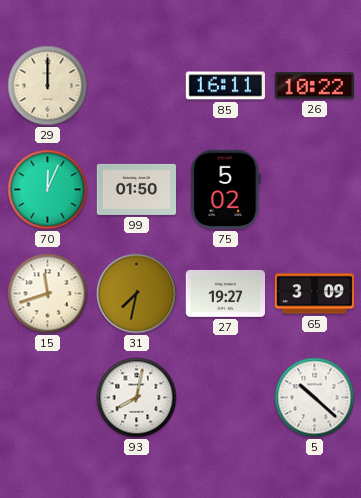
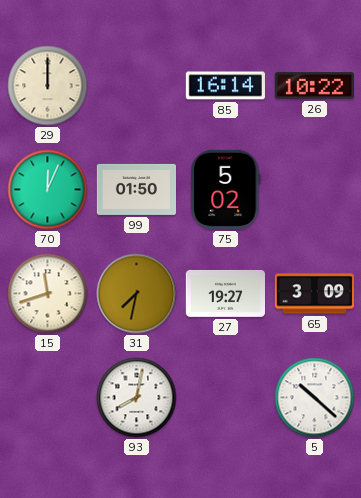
85: 16:11 -> 16:14 (225, 86)
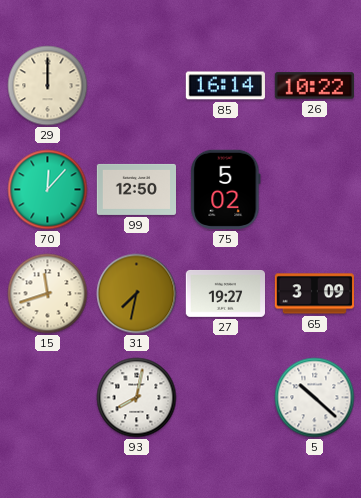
70: 12:04 -> 12:07 (48, 190)
99: 01:50 -> 12:50 (136, 189)
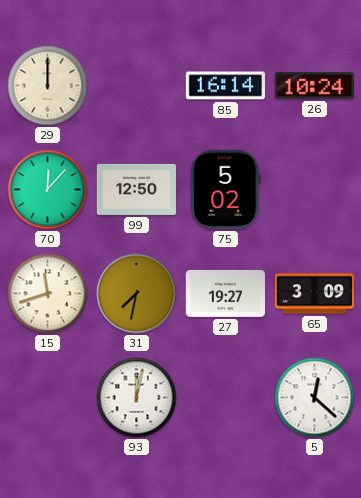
26: 10:22 -> 10:24 (314, 86)
93: 8:02 -> 12:02 (137, 398)
5: 10:22 -> 12:22 (315, 398)
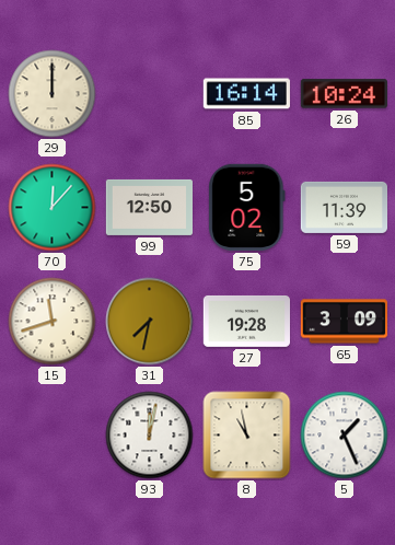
59: none -> 11:39 (344, 207)
27: 19:27 -> 19:28 (246, 321)
8: none -> 10:58 (247, 436)
5: 12:22 -> 1:26 (345, 436)
